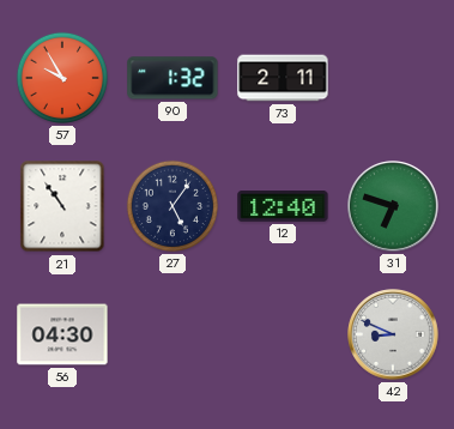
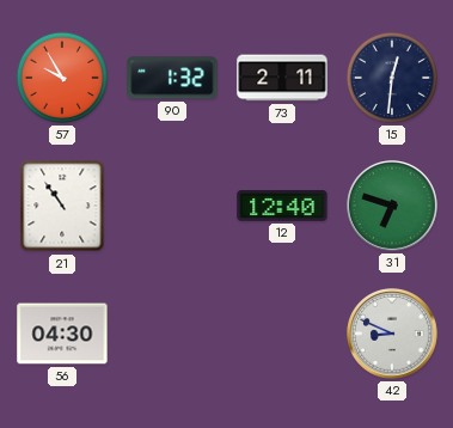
15: none -> 12:31 (392, 78)
27: 5:06 -> none (172, 206)
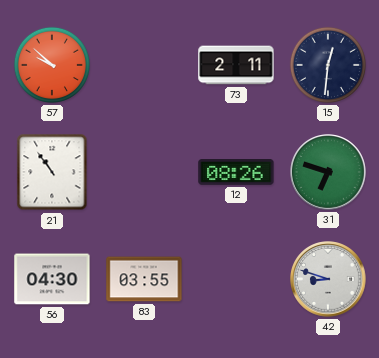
57: 9:55 -> 9:52 (52, 65)
90: 1:32 -> none (172, 78)
12: 12:40 -> 08:26 (236, 172)
83: none -> 03:55 (144, 279)
42: 8:49 -> 8:48 (328, 279)
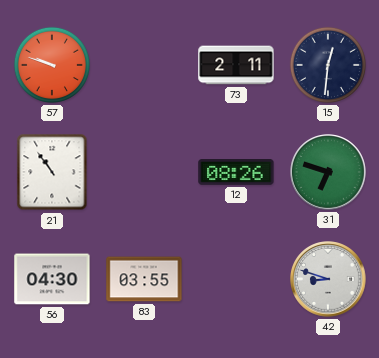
57: 9:52 -> 9:48 (52, 65)
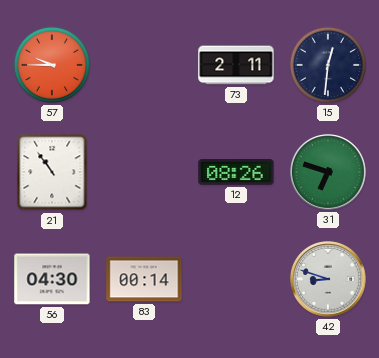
57: 9:48 -> 9:45 (52, 65)
83: 03:55 -> 00:14 (144, 279)
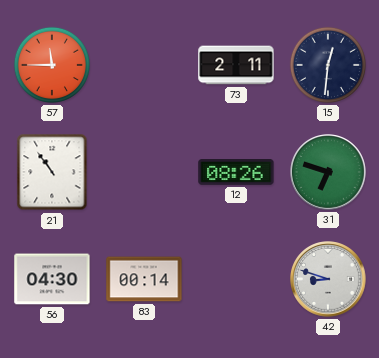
57: 9:45 -> 11:45 (52, 65)
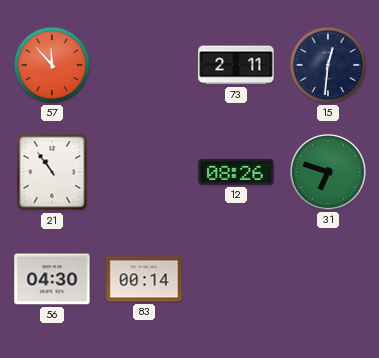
57: 11:45 -> 11:53 (52, 65)
42: 8:48 -> none (328, 279)
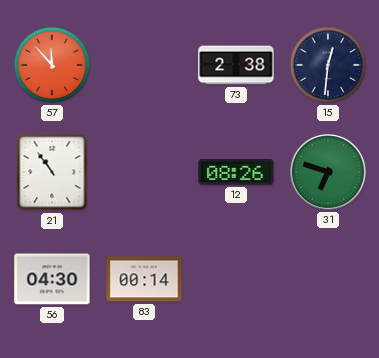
73: 2:11 -> 2:38 (236, 65)
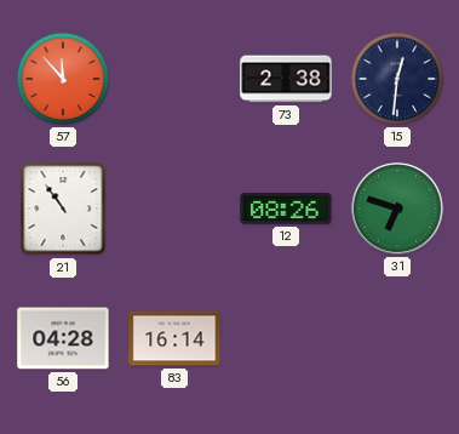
56: 04:30 -> 04:28 (63, 338)
83: 00:14 -> 16:14 (174, 338)
